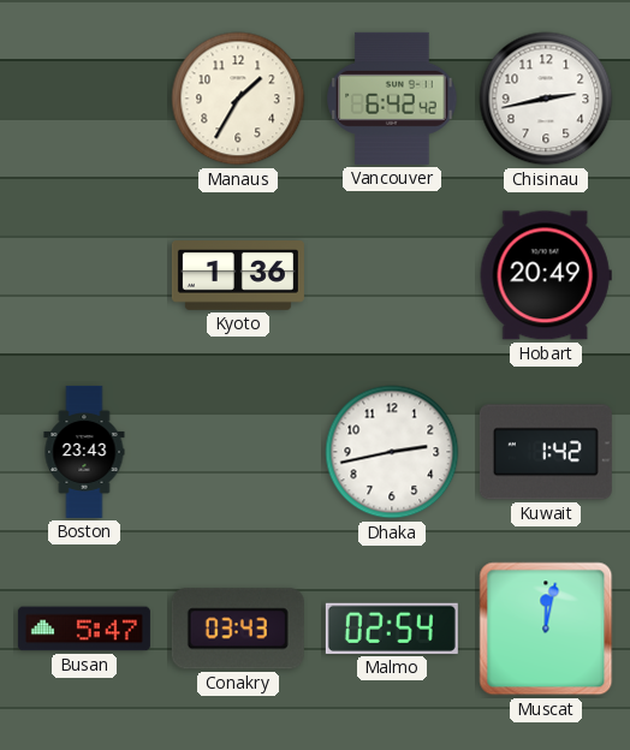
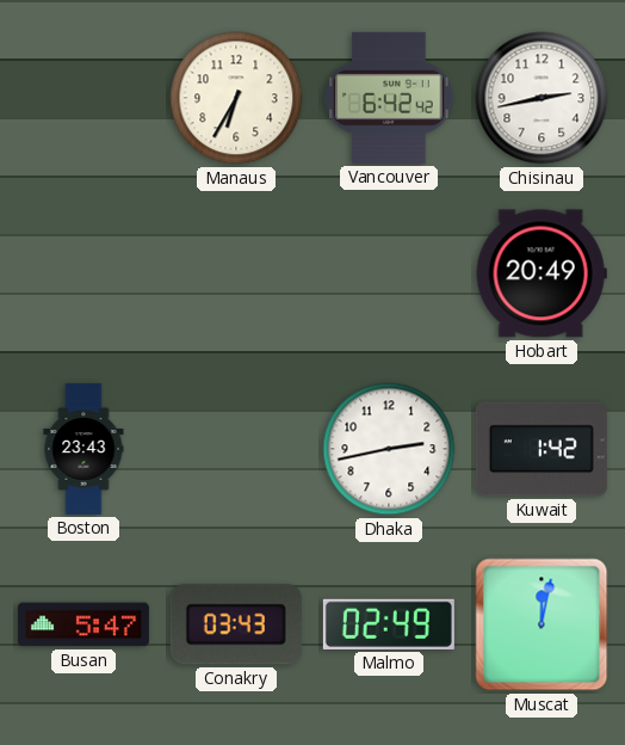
Manaus: 1:35 -> 6:35 (236, 98)
Kyoto: 1:36 -> none (238, 276)
Malmo: 02:54 -> 02:49 (389, 624)
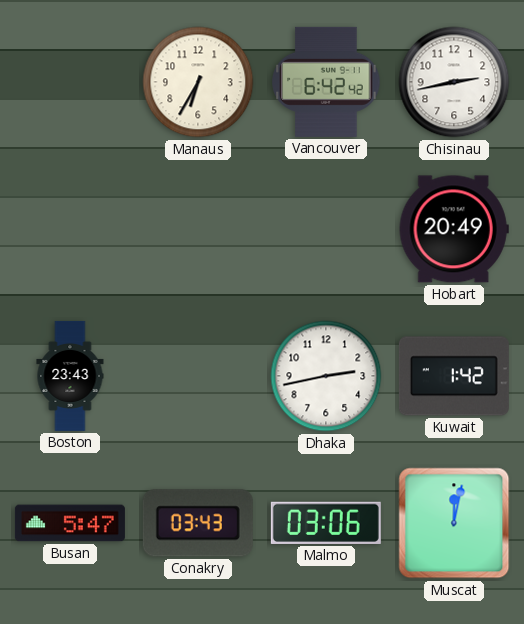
Malmo: 02:49 -> 03:06 (326, 523)
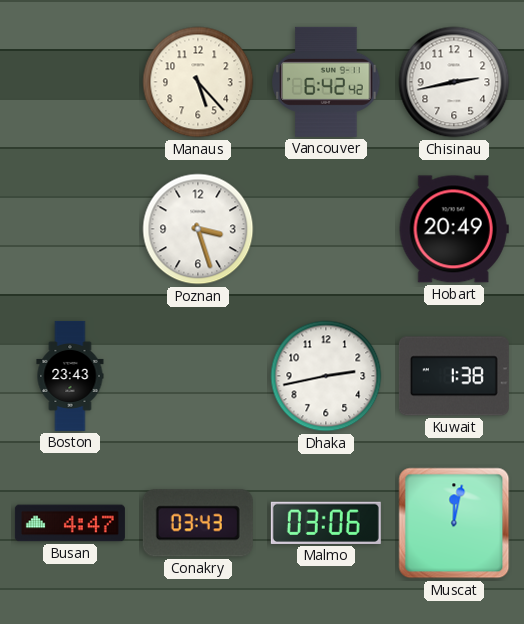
Manaus: 6:35 -> 5:23 (198, 82)
Poznan: none -> 3:27 (198, 229)
Kuwait: 1:42 -> 1:38 (454, 376)
Busan: 5:47 -> 4:47 (70, 523)
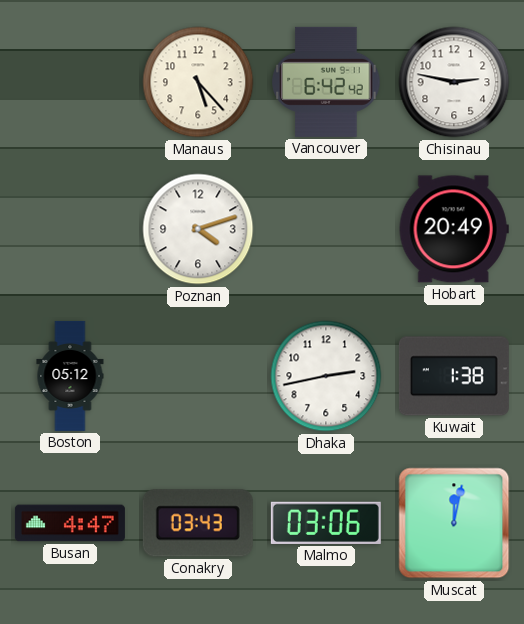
Chisinau: 2:43 -> 2:47 (454, 82)
Poznan: 3:27 -> 4:12 (198, 229)
Boston: 23:43 -> 05:12 (70, 376)
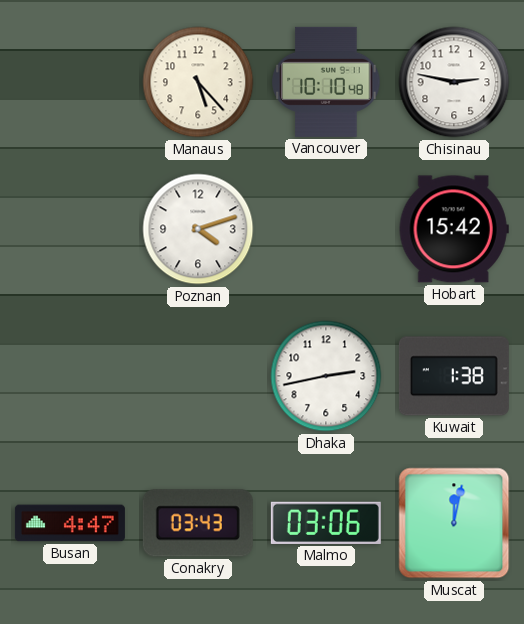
Vancouver: 6:42 -> 10:10 (326, 82)
Hobart: 20:49 -> 15:42 (454, 229)
Boston: 05:12 -> none (70, 376)
